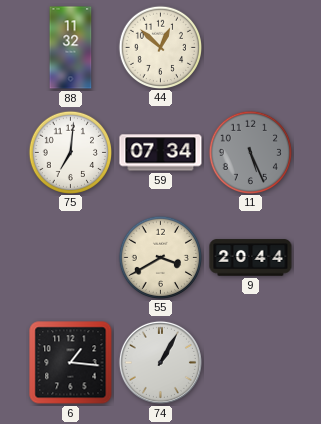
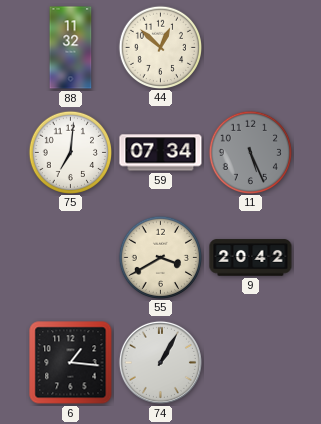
9: 20:44 -> 20:42 (251, 258)
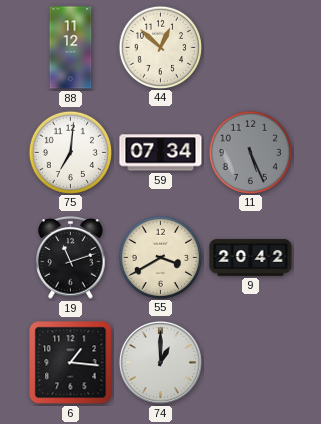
88: 11:32 -> 11:12 (71, 48)
19: none -> 11:12 (71, 258)
74: 1:05 -> 1:00 (160, 362)
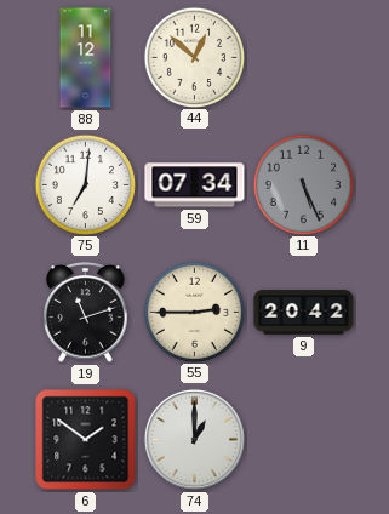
55: 3:40 -> 2:45 (194, 312)
6: 1:16 -> 1:51 (86, 440)
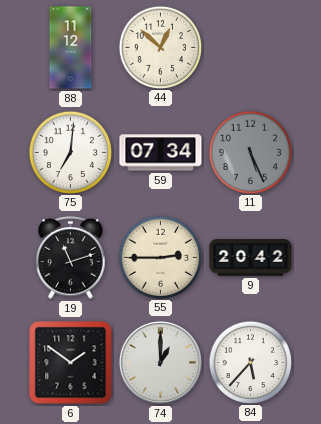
84: none -> 5:37 (250, 362)
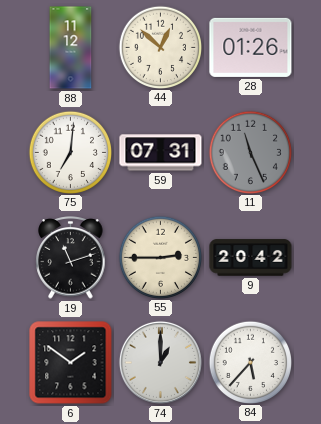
28: none -> 01:26 (251, 47)
59: 07:34 -> 07:31 (161, 153)
11: 5:26 -> 11:26 (250, 152)
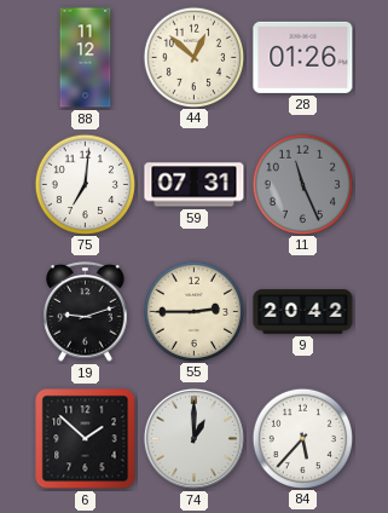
19: 11:12 -> 9:12 (86, 312)
6: 1:51 -> 1:52 (86, 439)
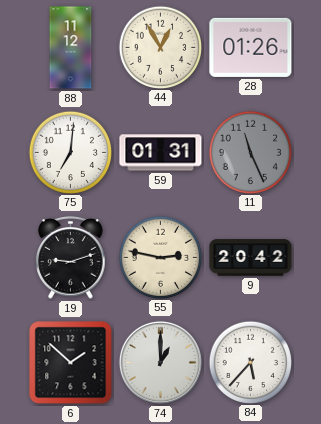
44: 12:52 -> 12:55 (160, 47)
59: 07:31 -> 01:31 (161, 153)
55: 2:45 -> 2:47 (160, 257)
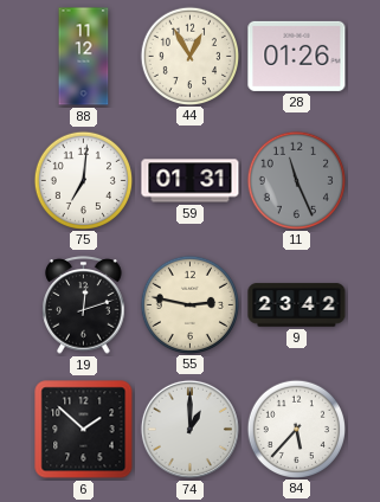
19: 9:12 -> 12:12 (84, 305)
9: 20:42 -> 23:42 (297, 305)
